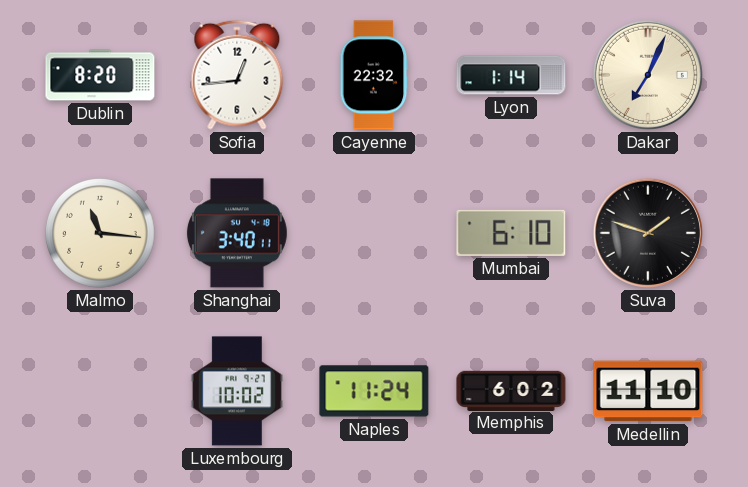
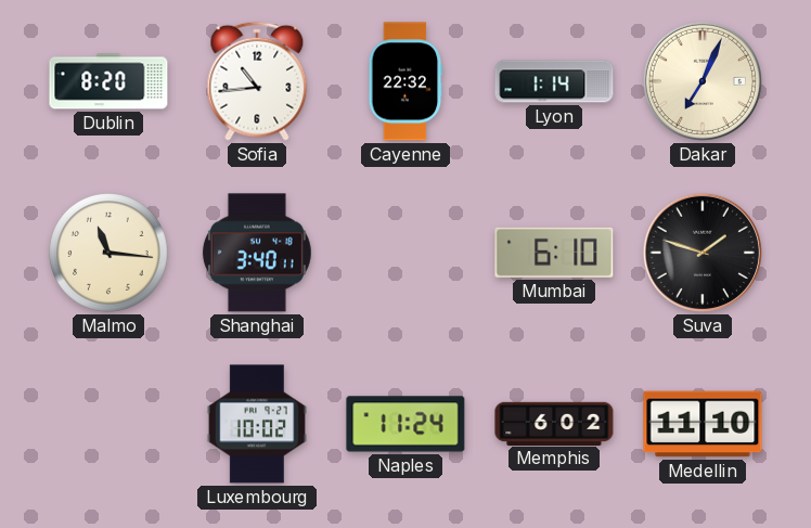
Sofia: 12:44 -> 10:44 (257, 81)
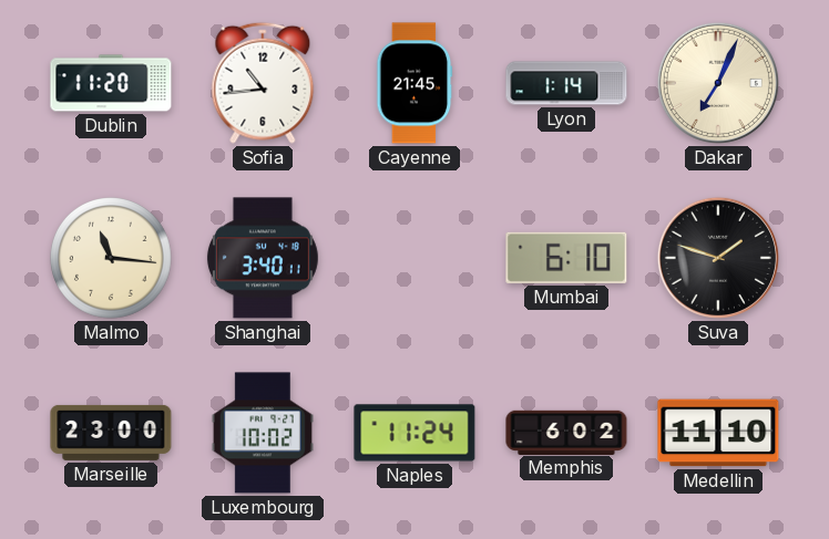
Dublin: 8:20 -> 11:20 (111, 83)
Cayenne: 22:32 -> 21:45 (415, 83)
Marseille: none -> 23:00 (111, 433)
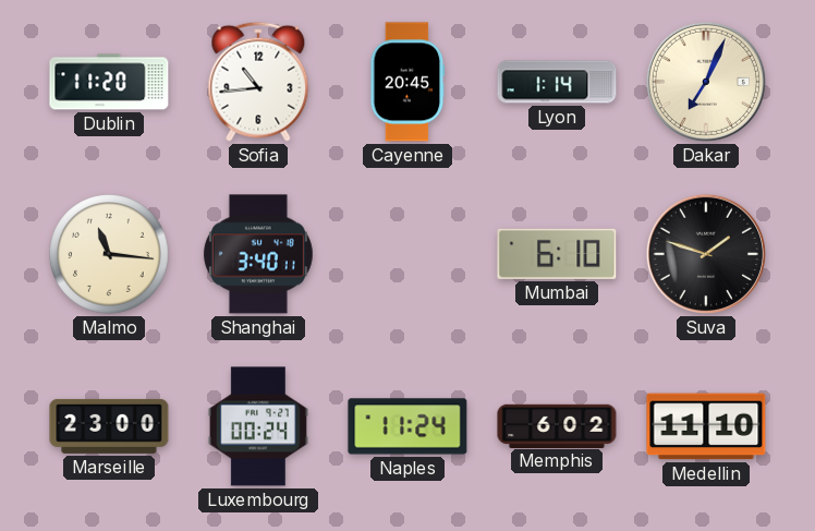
Cayenne: 21:45 -> 20:45 (407, 82)
Luxembourg: 10:02 -> 00:24 (258, 426)
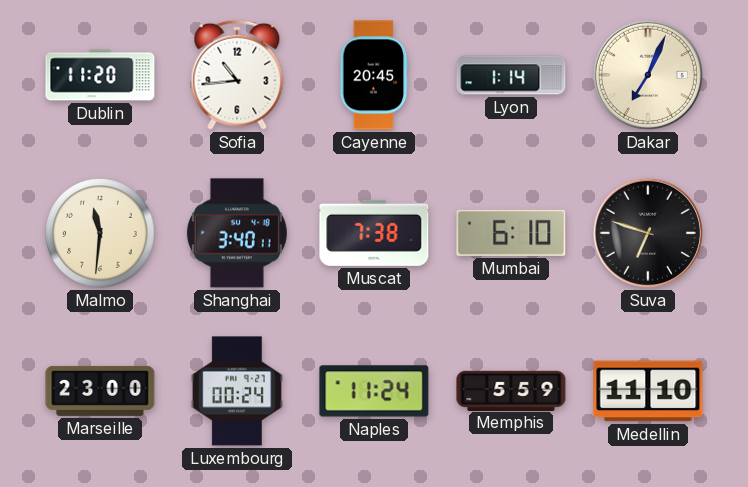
Malmo: 11:16 -> 11:31 (101, 234)
Muscat: none -> 7:38 (374, 233)
Suva: 1:48 -> 6:48 (648, 233)
Memphis: 6:02 -> 5:59 (511, 390)
